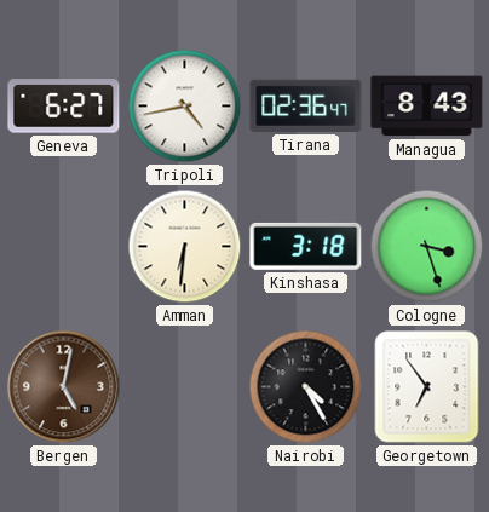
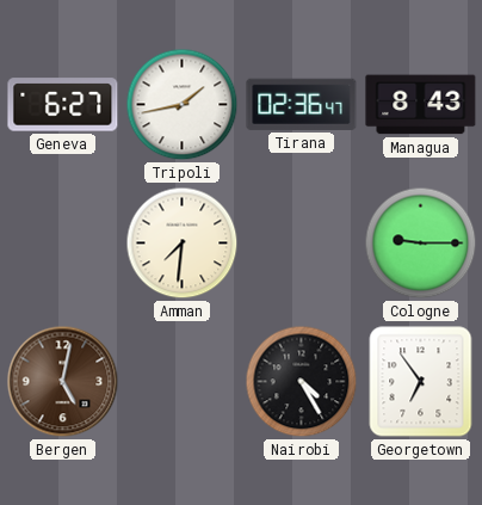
Tripoli: 4:43 -> 1:43 (183, 105)
Amman: 6:31 -> 7:31 (183, 244)
Kinshasa: 3:18 -> none (306, 246)
Cologne: 3:27 -> 9:15 (421, 244)
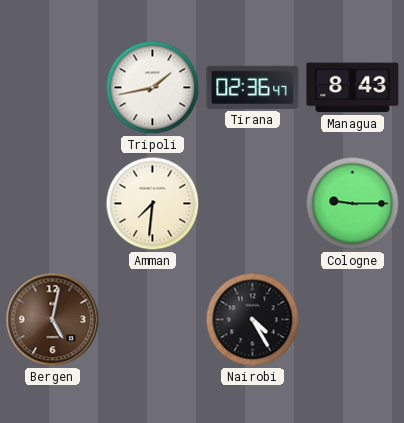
Geneva: 6:27 -> none (63, 105)
Georgetown: 6:54 -> none (421, 382)
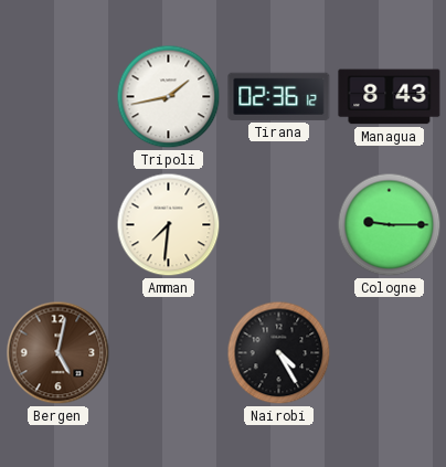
Tirana: 02:36:47 -> 02:36:12 (279, 96)
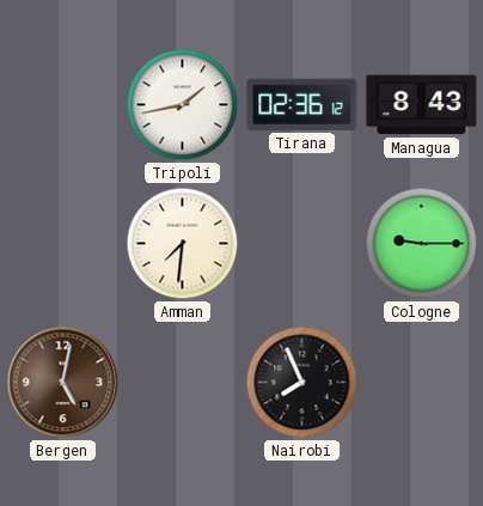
Nairobi: 4:25 -> 7:56 (302, 383)
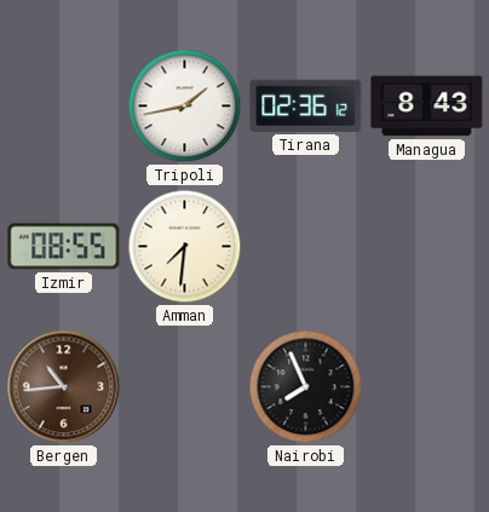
Izmir: none -> 08:55 (64, 247)
Cologne: 9:15 -> none (422, 244)
Bergen: 5:02 -> 10:44 (64, 387)
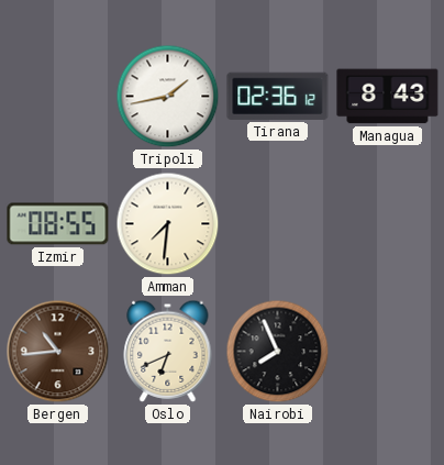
Oslo: none -> 6:41 (168, 351)
